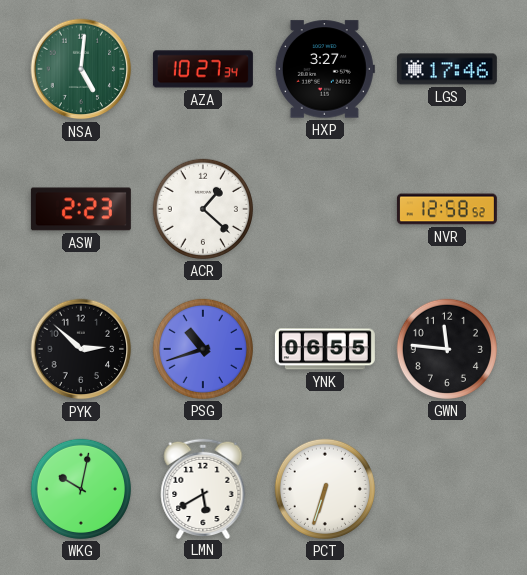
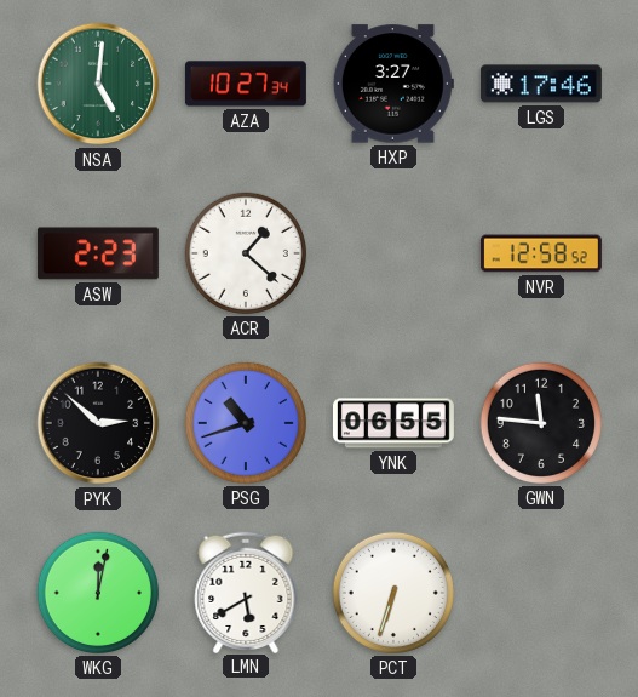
WKG: 10:02 -> 12:02 (98, 593)
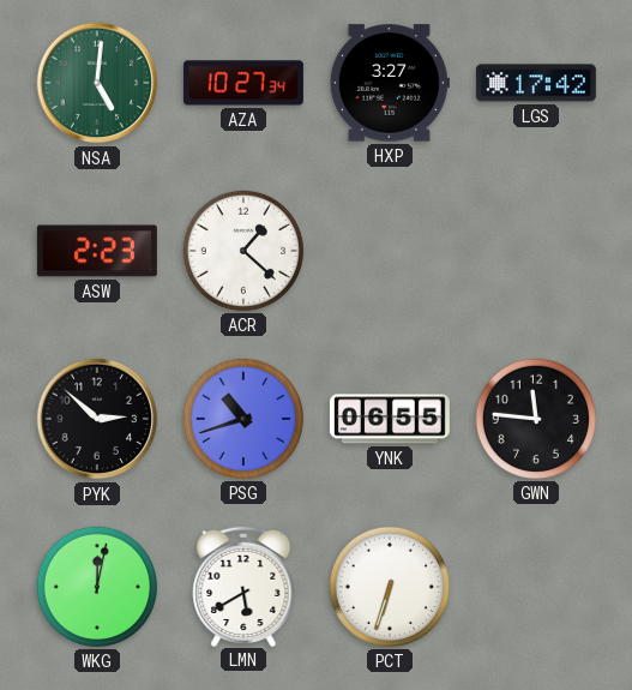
LGS: 17:46 -> 17:42 (536, 83)
NVR: 12:58 -> none (541, 253)
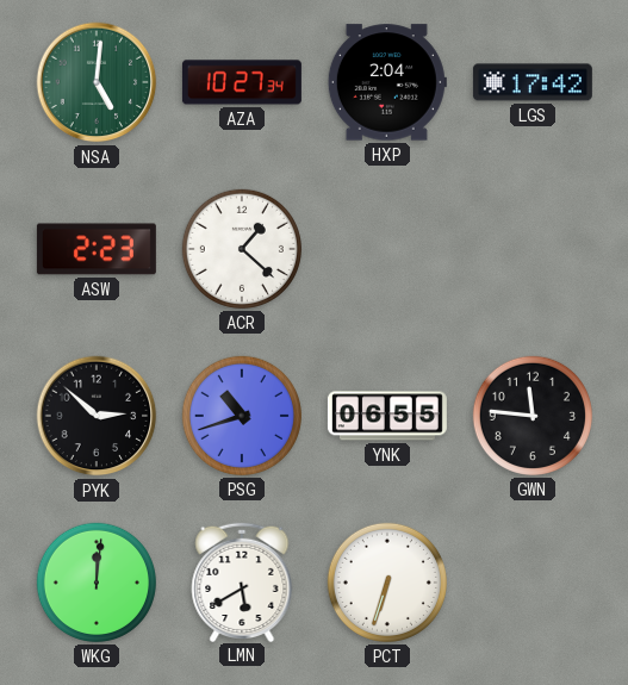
HXP: 3:27 -> 2:04 (387, 82)
WKG: 12:02 -> 12:01 (97, 583)
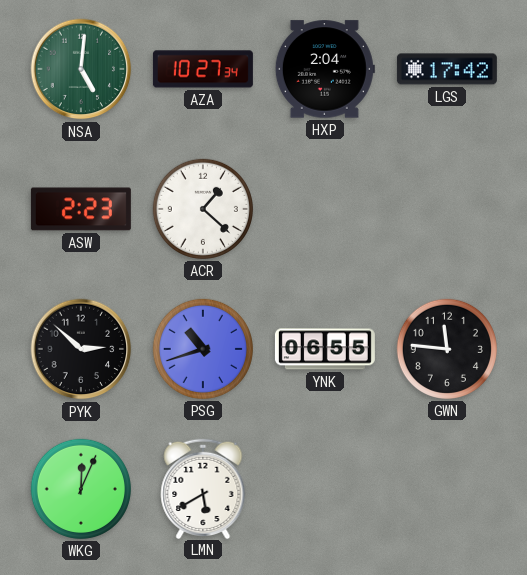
WKG: 12:01 -> 12:04 (81, 489)
PCT: 6:33 -> none (387, 583)
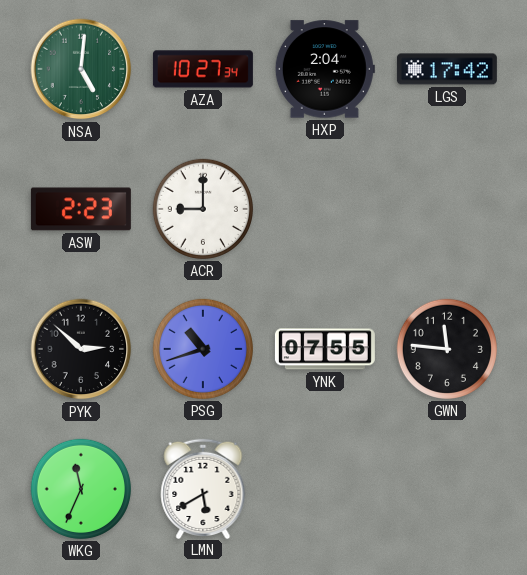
ACR: 1:22 -> 9:00 (203, 209)
YNK: 06:55 -> 07:55 (325, 349)
WKG: 12:04 -> 11:34 (81, 489)
